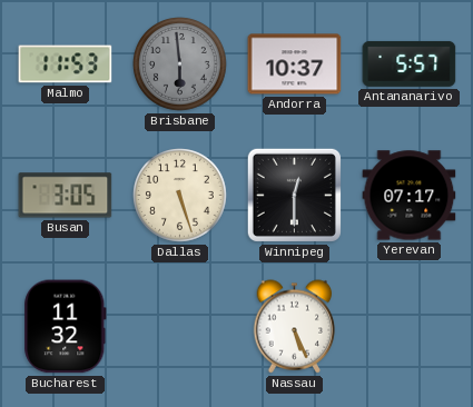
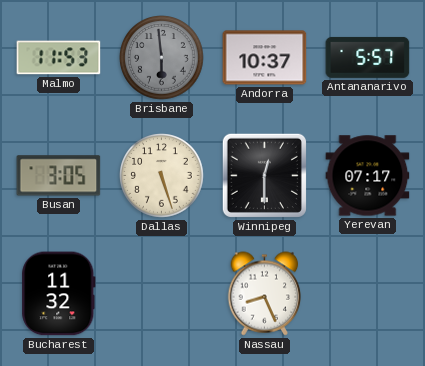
Nassau: 5:26 -> 8:26 (265, 294)
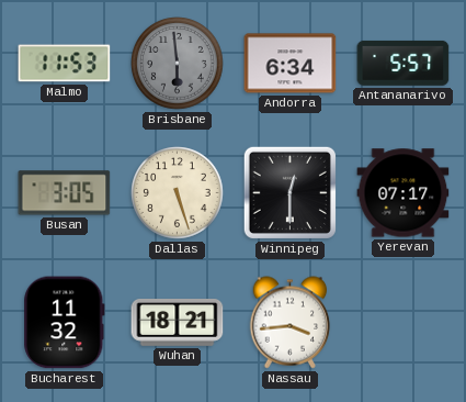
Andorra: 10:37 -> 6:34 (291, 64)
Wuhan: none -> 18:21 (178, 323)
Nassau: 8:26 -> 3:44 (291, 323)
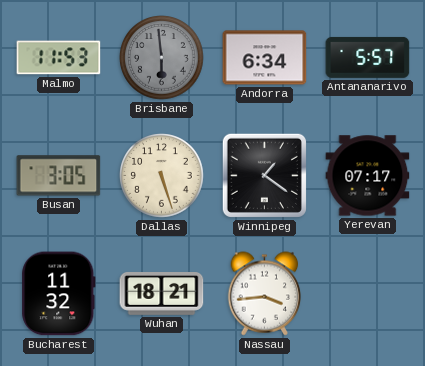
Winnipeg: 12:30 -> 1:21 (264, 175)
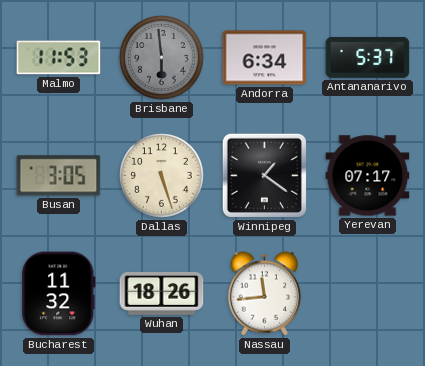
Antananarivo: 5:57 -> 5:37 (368, 57)
Wuhan: 18:21 -> 18:26 (162, 294)
Nassau: 3:44 -> 11:44 (265, 294)
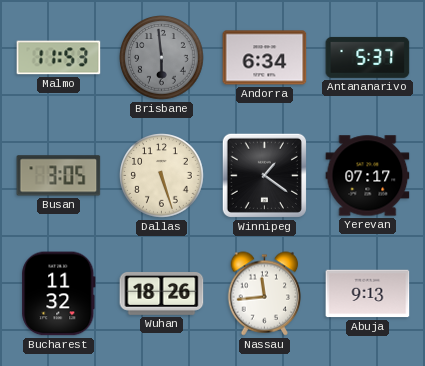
Abuja: none -> 9:13 (368, 294)
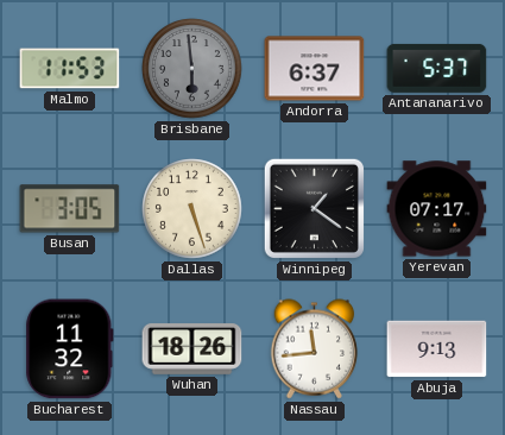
Andorra: 6:34 -> 6:37 (315, 69)
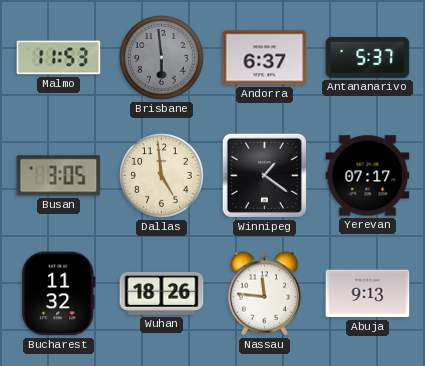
Dallas: 5:27 -> 4:59 (162, 176)
Nassau: 11:44 -> 11:46 (265, 294)
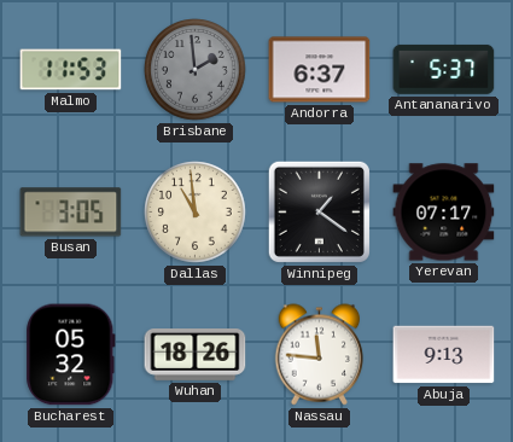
Brisbane: 5:59 -> 1:59 (196, 70)
Dallas: 4:59 -> 10:59 (196, 213)
Bucharest: 11:32 -> 05:32 (71, 355)
